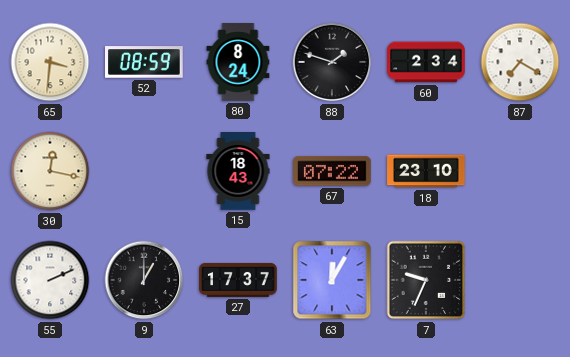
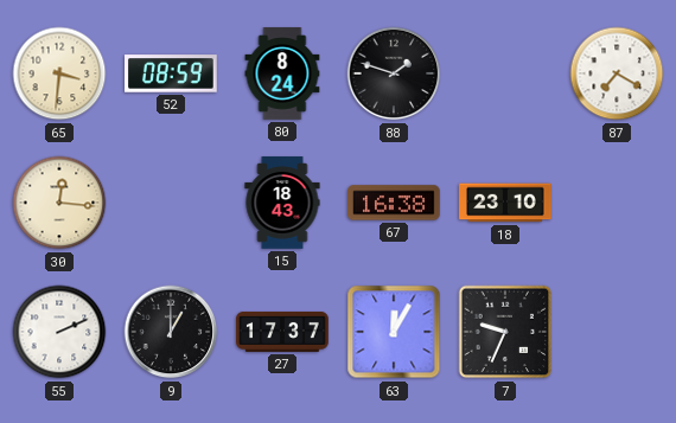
60: 2:34 -> none (426, 62)
30: 12:17 -> 12:16 (59, 203)
67: 07:22 -> 16:38 (394, 203)
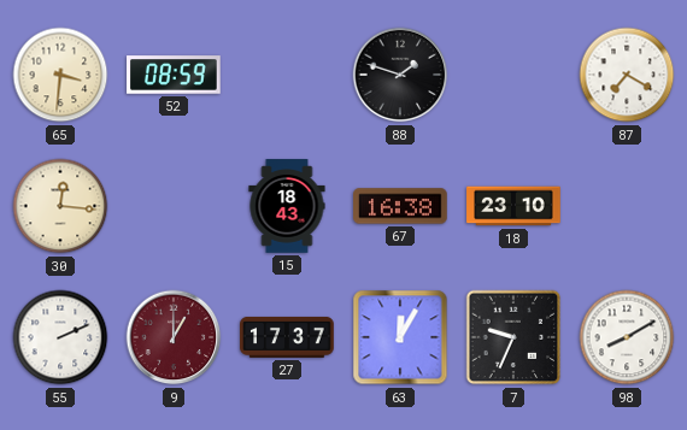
80: 8:24 -> none (282, 73)
9 dial: black -> burgundy (174, 337)
98: none -> 8:10 (627, 337)
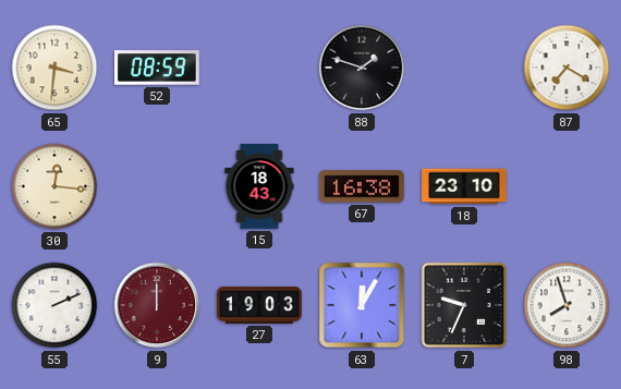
9: 1:00 -> 12:00 (157, 305)
27: 17:37 -> 19:03 (259, 305)
98: 8:10 -> 7:57 (567, 305)
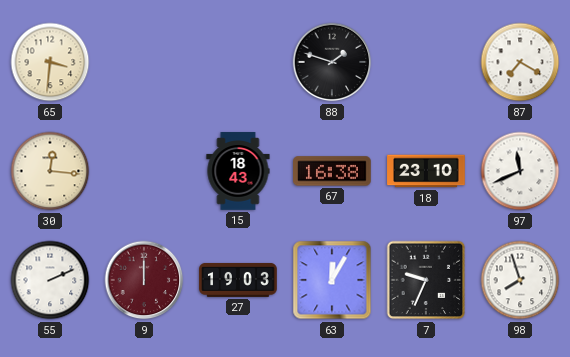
52: 08:59 -> none (158, 68)
97: none -> 11:41 (520, 171)
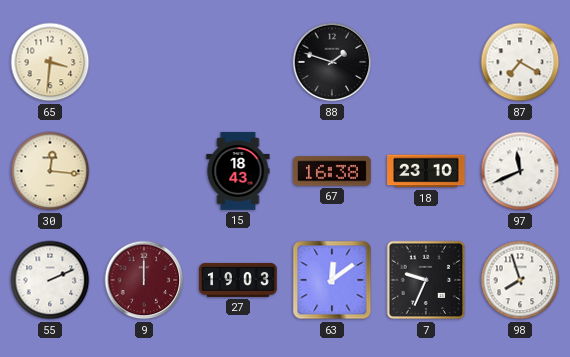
63: 12:05 -> 12:09 (332, 280)
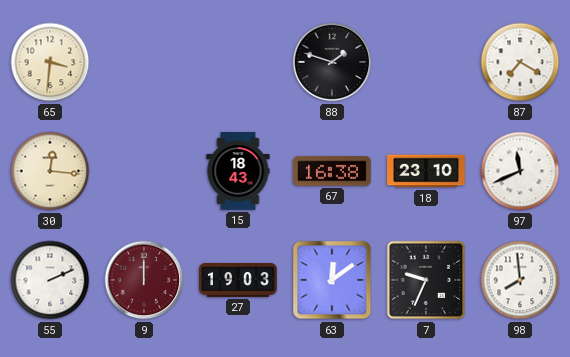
98: 7:57 -> 7:59 (520, 280)
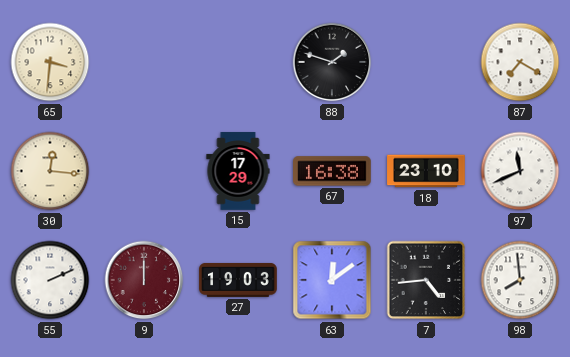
15: 18:43 -> 17:29 (238, 171)
7: 9:34 -> 4:44 (426, 280)
